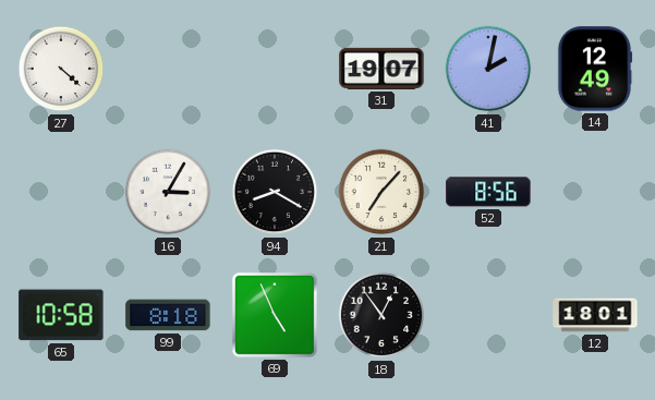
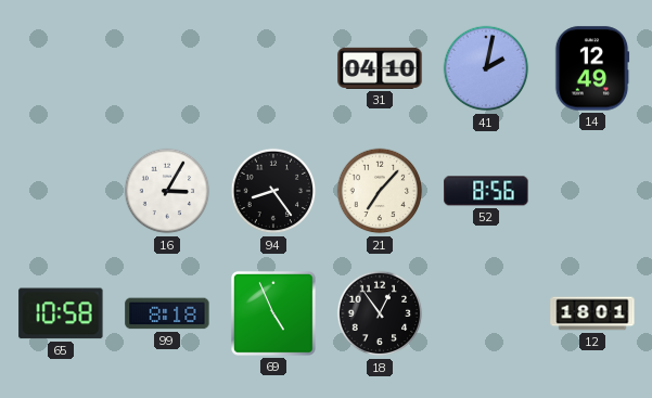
27: 4:22 -> none (61, 69)
31: 19:07 -> 04:10 (380, 68)
94: 8:20 -> 8:24 (273, 191)
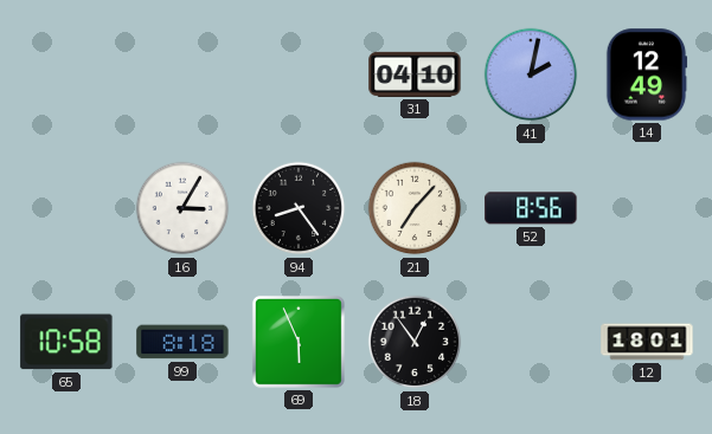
69: 4:56 -> 5:56 (299, 342)
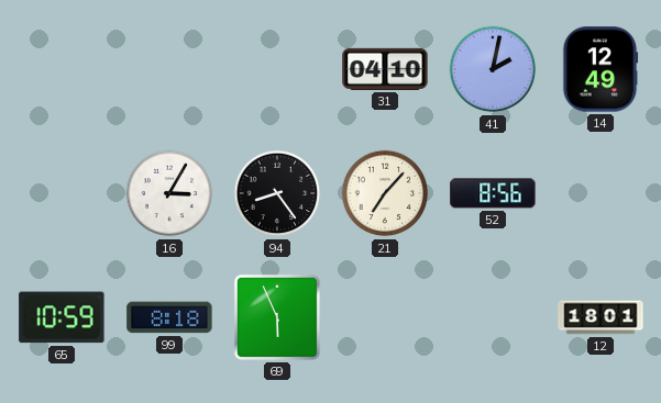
65: 10:58 -> 10:59 (62, 317)
18: 12:54 -> none (415, 342)
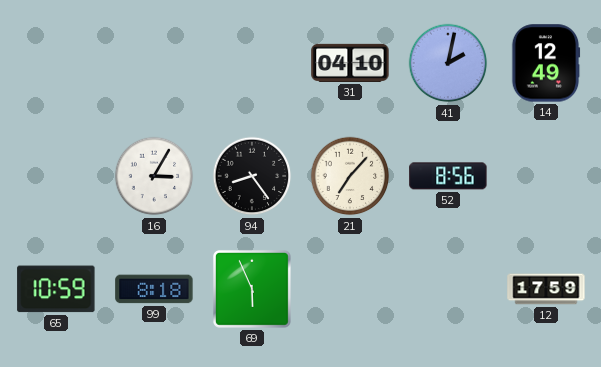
12: 18:01 -> 17:59 (546, 289)
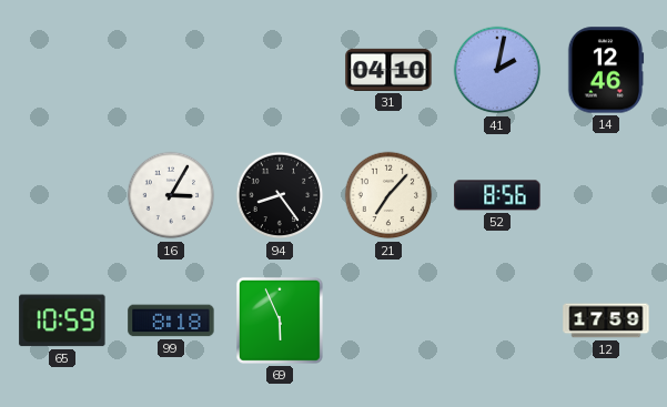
14: 12:49 -> 12:46 (606, 70)
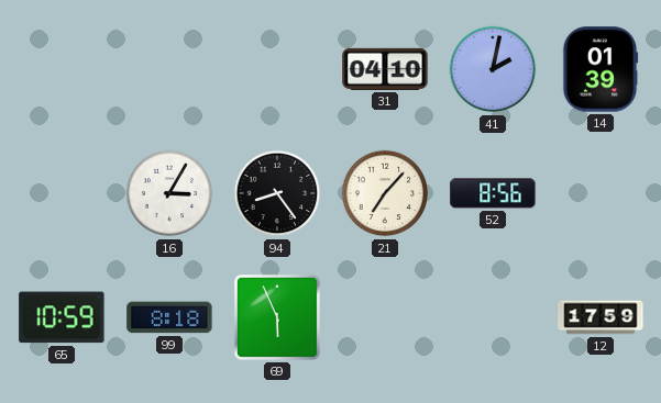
14: 12:46 -> 01:39 (601, 69)
